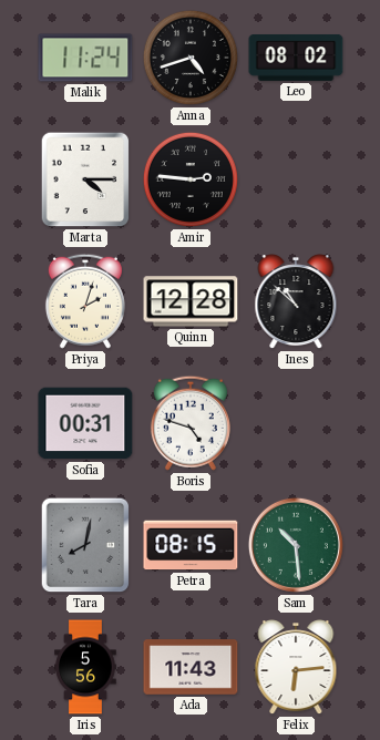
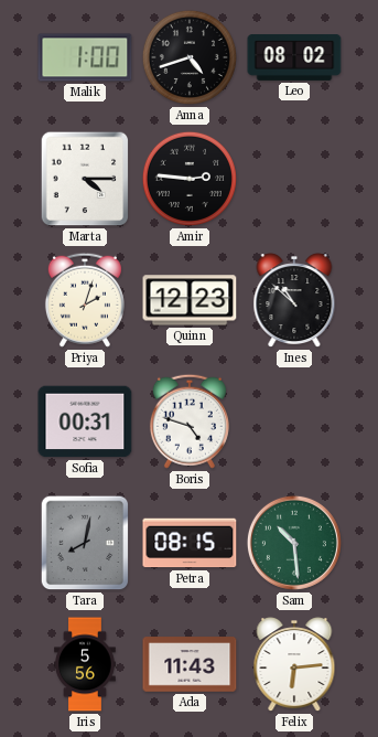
Malik: 11:24 -> 1:00 (85, 57)
Quinn: 12:28 -> 12:23 (190, 300)
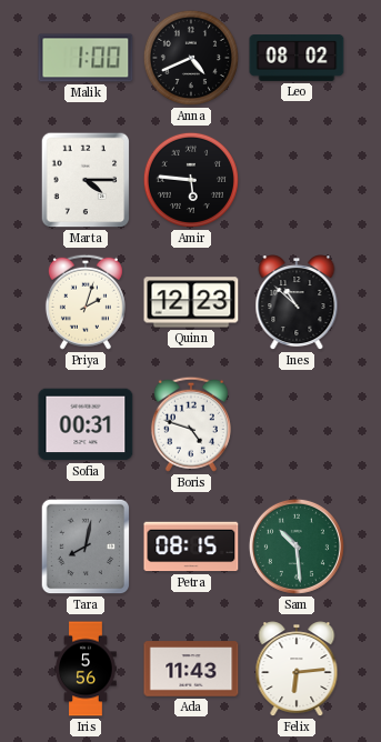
Anna: 4:42 -> 4:41 (191, 58)
Amir: 2:46 -> 5:46 (191, 180)
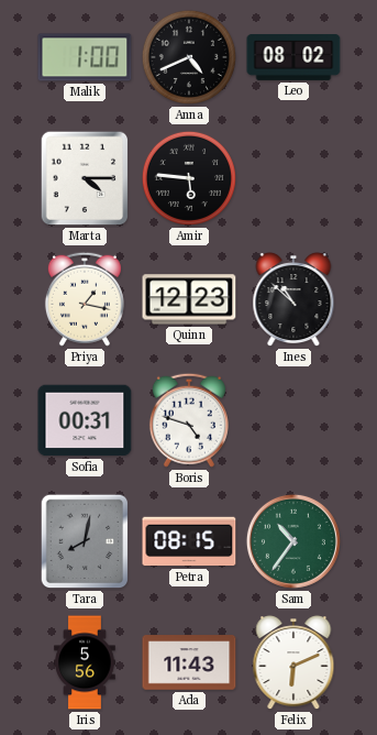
Priya: 2:03 -> 1:17 (85, 299)
Sam: 10:29 -> 10:36 (293, 541)
Felix: 6:14 -> 6:11 (293, 663)
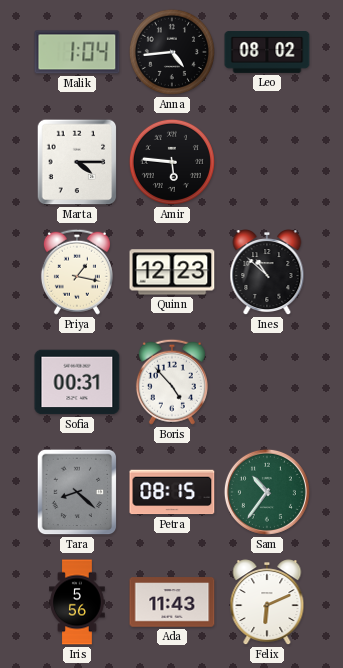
Malik: 1:00 -> 1:04 (77, 52)
Anna: 4:41 -> 4:44 (172, 52)
Boris: 4:48 -> 4:53 (172, 382)
Tara: 8:02 -> 8:22 (77, 492)
